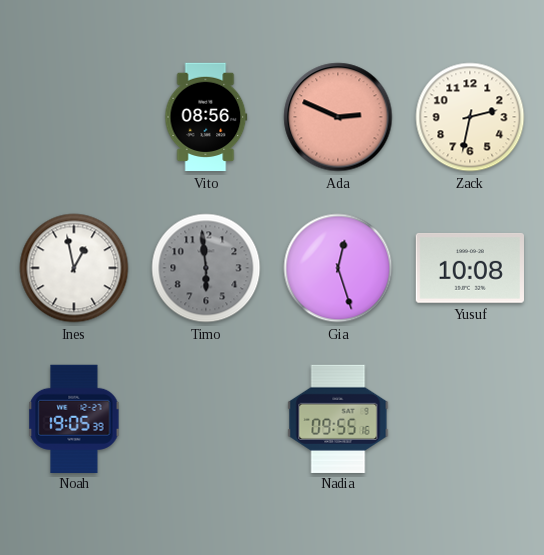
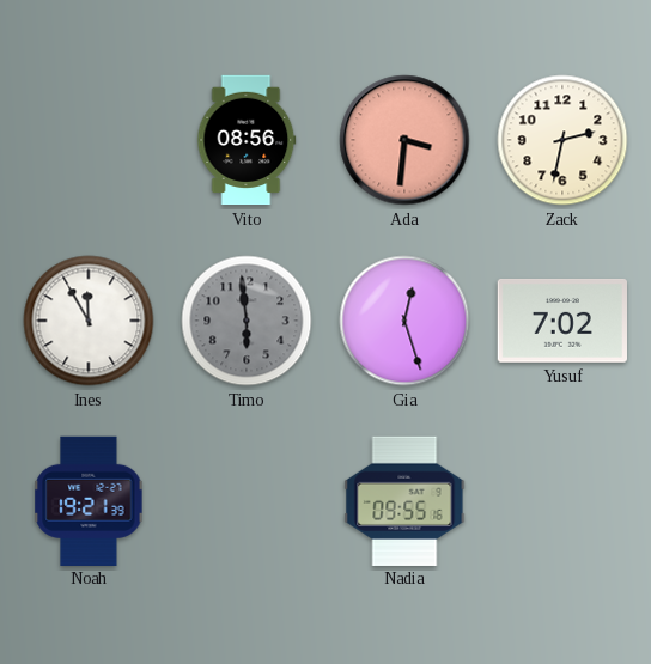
Ada: 2:49 -> 3:31 (404, 140)
Ines: 12:58 -> 11:55 (89, 321)
Yusuf: 10:08 -> 7:02 (561, 321)
Noah: 19:05 -> 19:21 (89, 500)
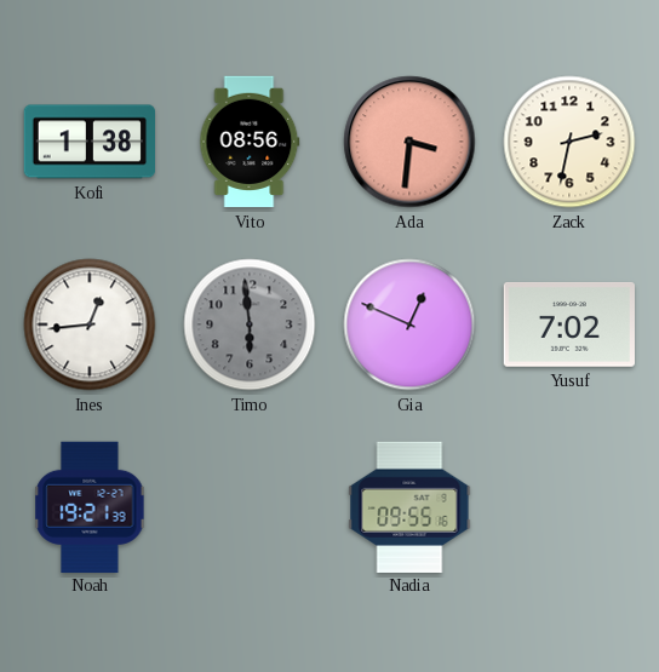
Kofi: none -> 1:38 (88, 142)
Ines: 11:55 -> 12:44 (90, 324)
Gia: 12:27 -> 12:49 (409, 324)
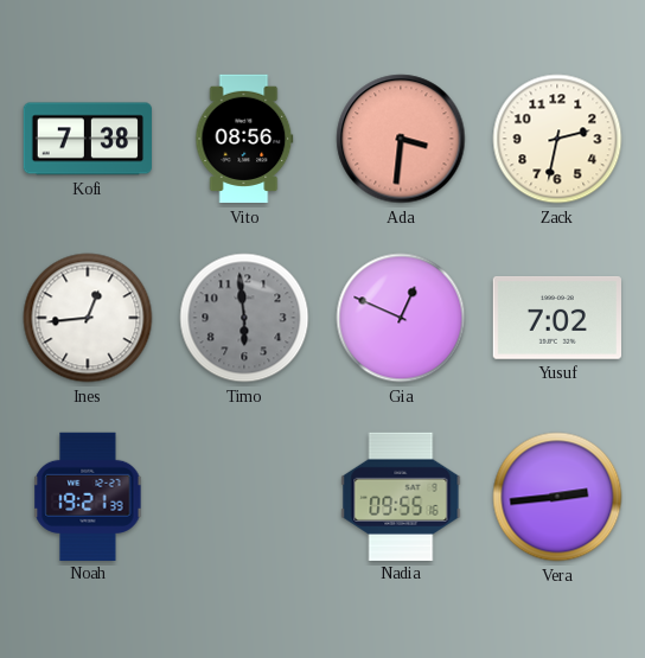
Kofi: 1:38 -> 7:38 (87, 139)
Vera: none -> 2:44 (557, 497)
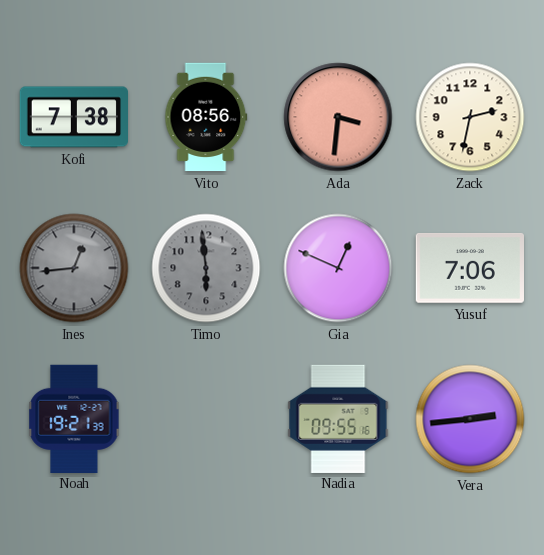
Ines dial: white -> grey (74, 268)
Yusuf: 7:02 -> 7:06 (469, 268)
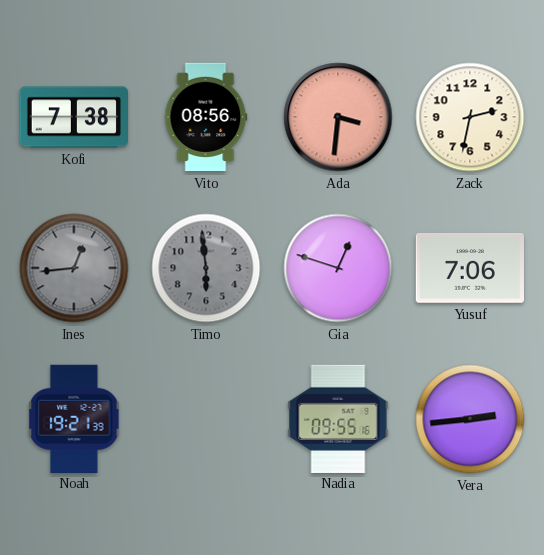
Gia: 12:49 -> 12:48 (338, 268)
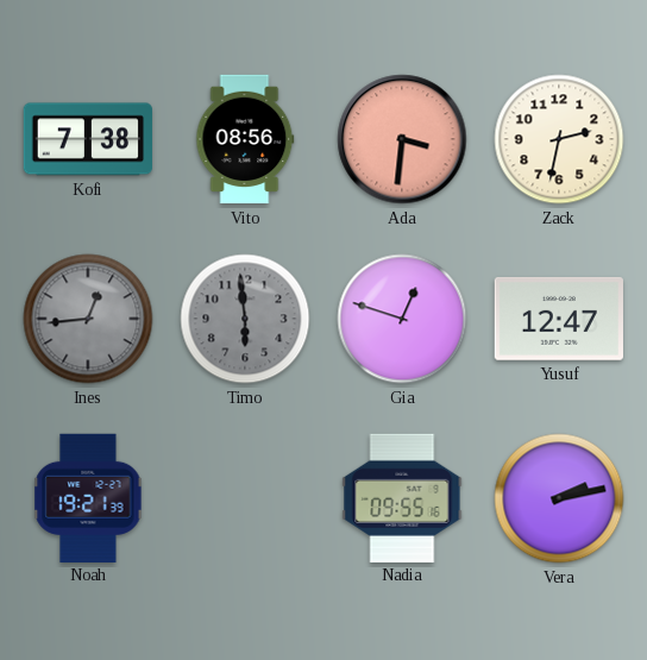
Yusuf: 7:06 -> 12:47 (558, 319)
Vera: 2:44 -> 2:13 (559, 498)
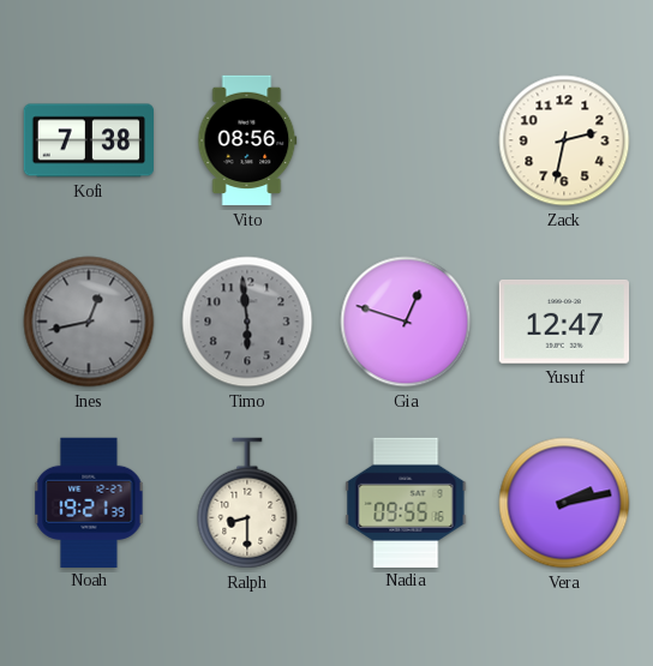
Ada: 3:31 -> none (402, 139)
Ines: 12:44 -> 12:43 (89, 322)
Ralph: none -> 8:30 (247, 503)
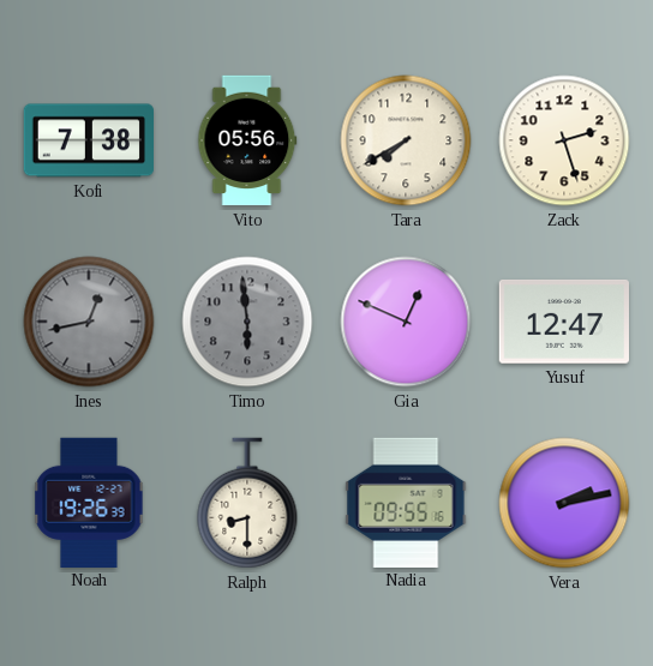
Vito: 08:56 -> 05:56 (247, 140)
Tara: none -> 7:40 (406, 140)
Zack: 2:32 -> 2:27 (564, 140)
Gia: 12:48 -> 12:49 (406, 322)
Noah: 19:21 -> 19:26 (89, 502)
